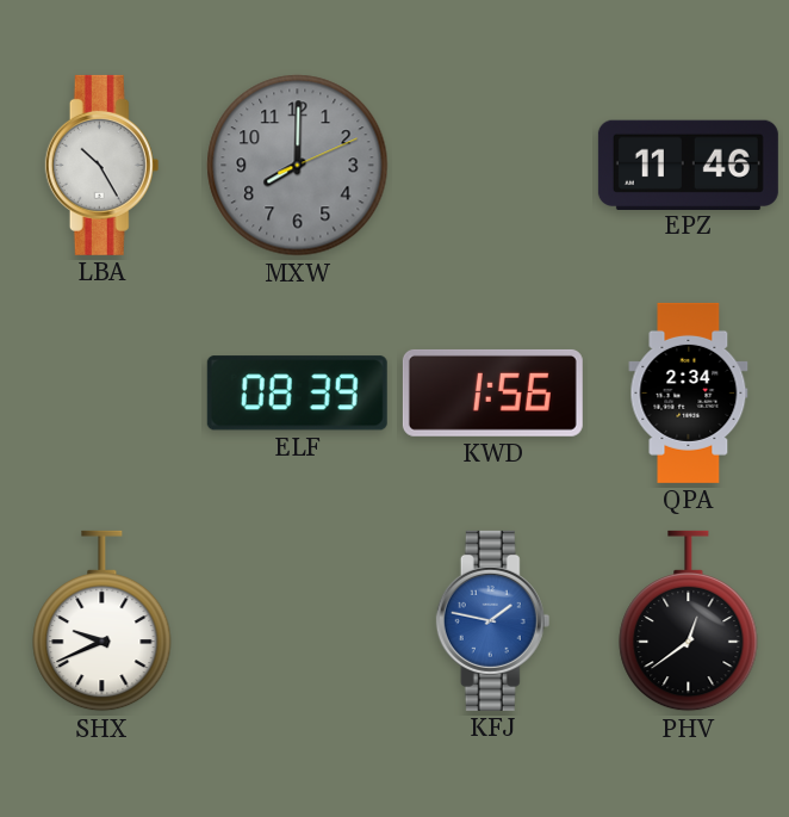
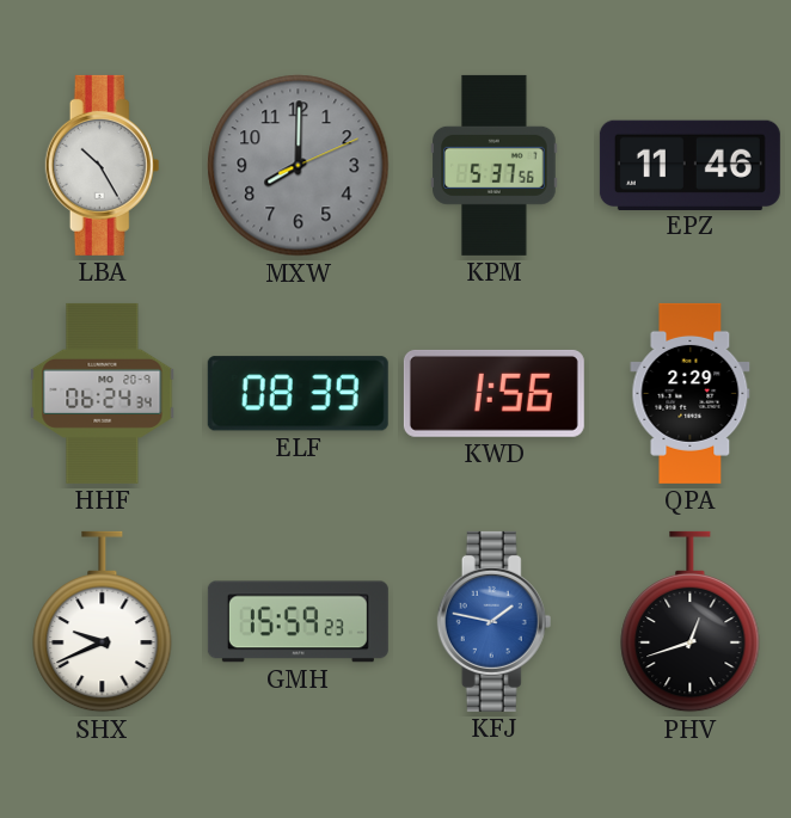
KPM: none -> 5:37 (495, 165)
HHF: none -> 06:24 (103, 393)
QPA: 2:34 -> 2:29 (691, 393)
GMH: none -> 15:59 (298, 622)
PHV: 12:39 -> 12:42 (691, 622)
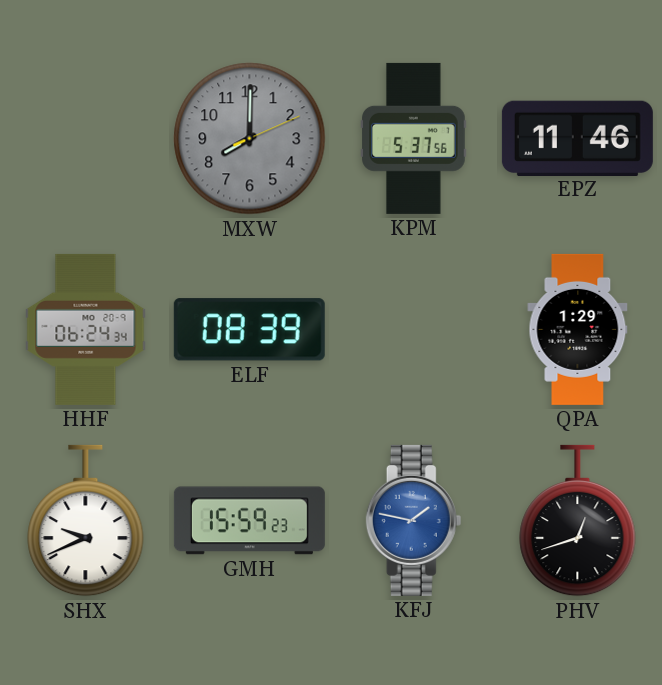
LBA: 10:25 -> none (103, 165)
KWD: 1:56 -> none (493, 393)
QPA: 2:29 -> 1:29 (578, 329)
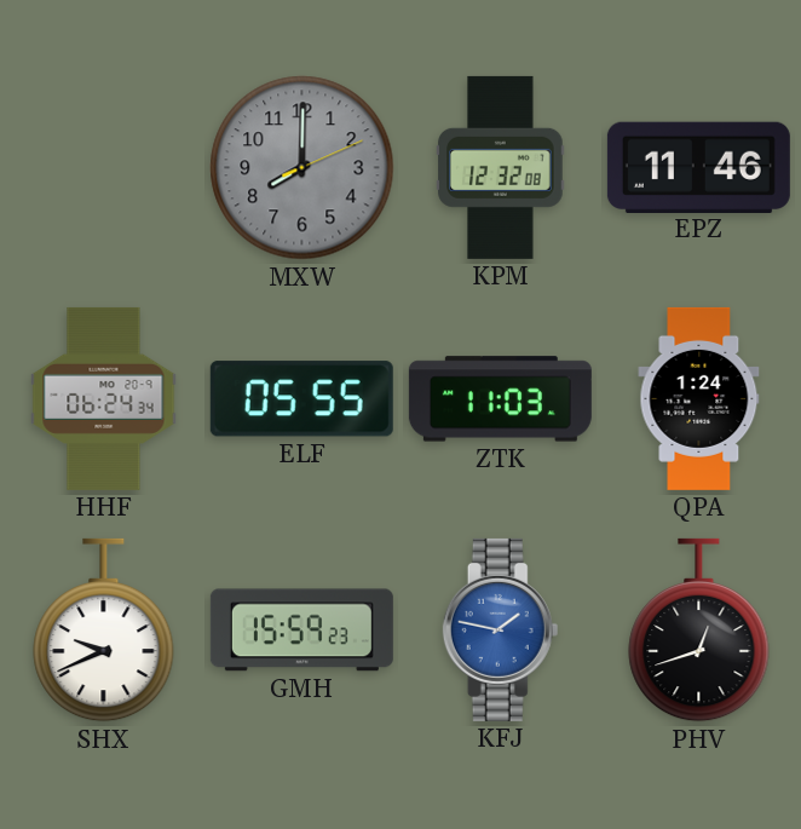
KPM: 5:37 -> 12:32 (501, 167)
ELF: 08:39 -> 05:55 (301, 399)
ZTK: none -> 11:03 (500, 399)
QPA: 1:29 -> 1:24 (699, 398)
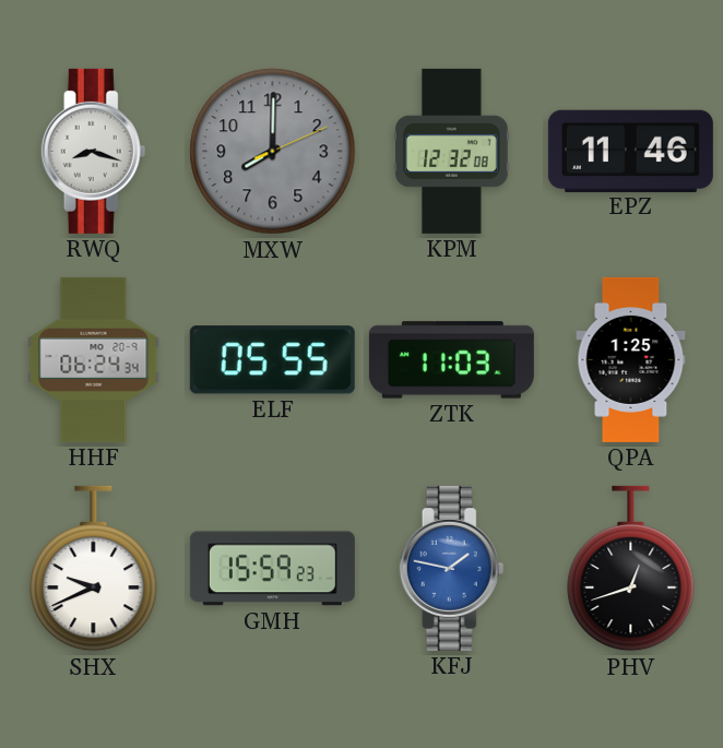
RWQ: none -> 8:18 (94, 151)
QPA: 1:24 -> 1:25 (631, 359)
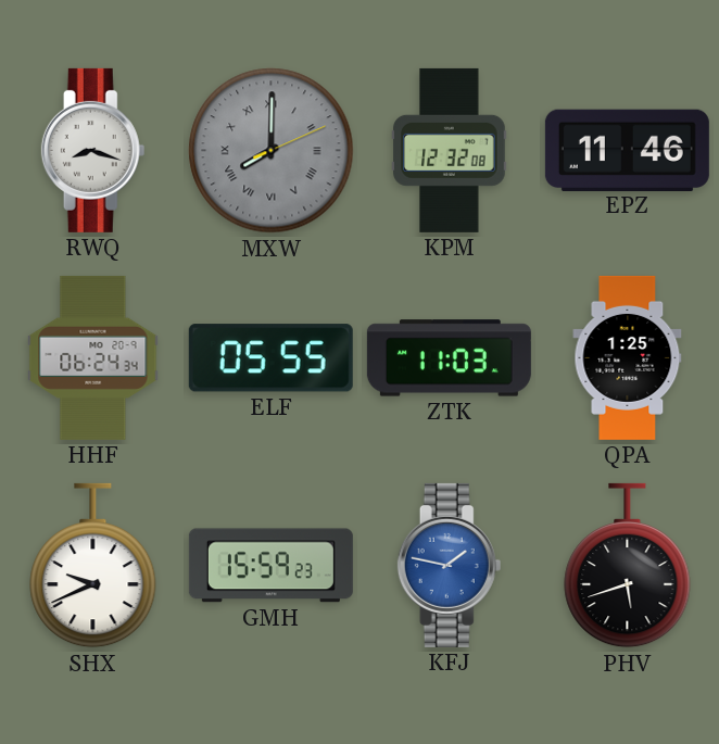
MXW numerals: Arabic -> Roman (272, 151)
PHV: 12:42 -> 5:42 (628, 566)
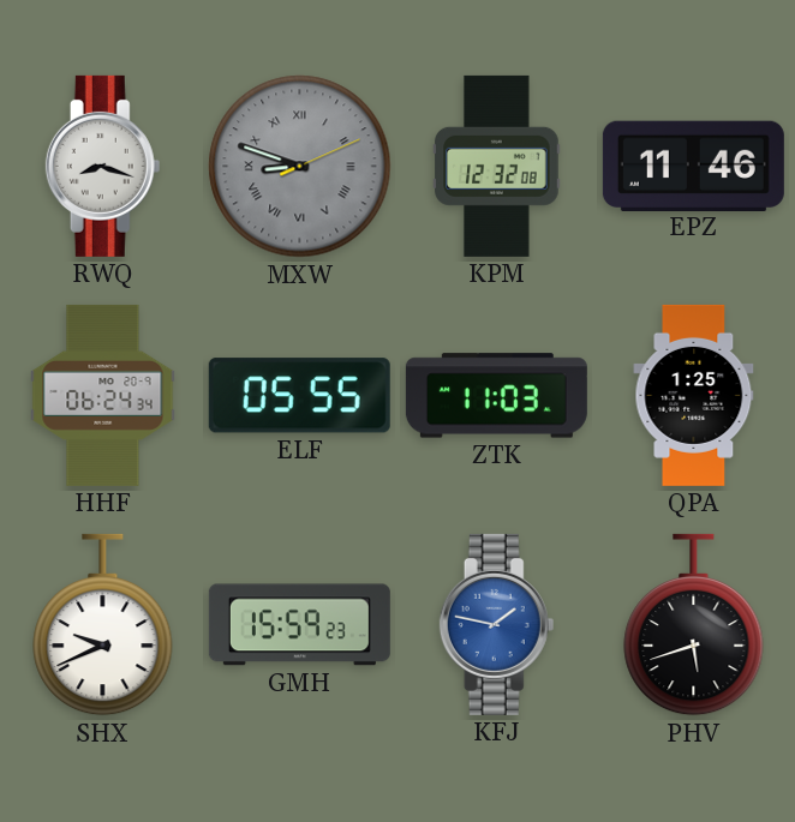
MXW: 8:00 -> 8:48 (300, 167)
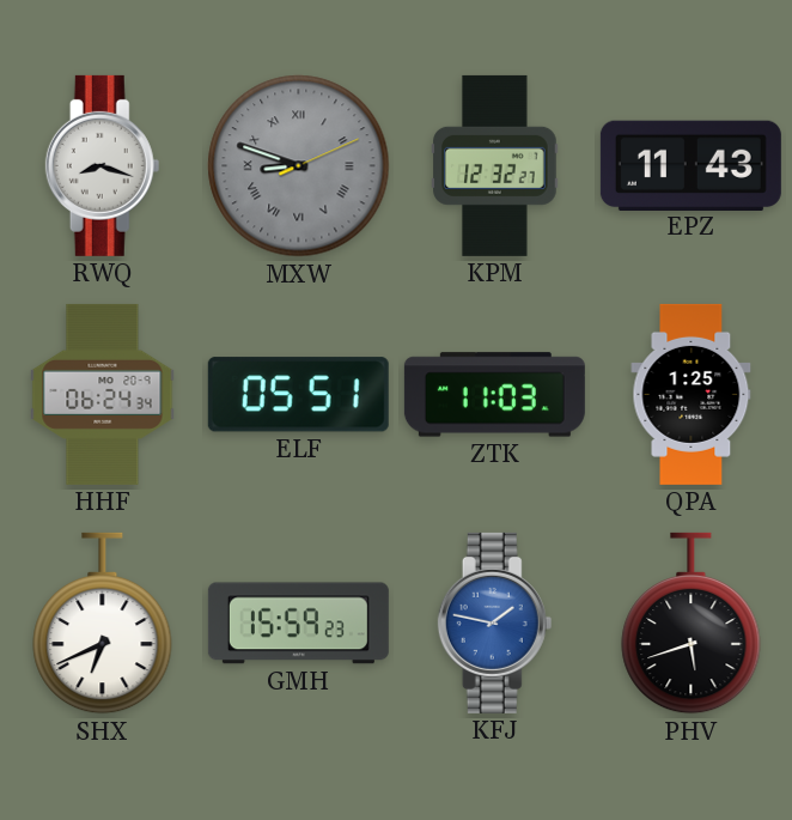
KPM: 12:32:08 -> 12:32:27 (495, 165)
EPZ: 11:46 -> 11:43 (690, 165)
ELF: 05:55 -> 05:51 (298, 395)
SHX: 9:41 -> 6:41 (103, 624)
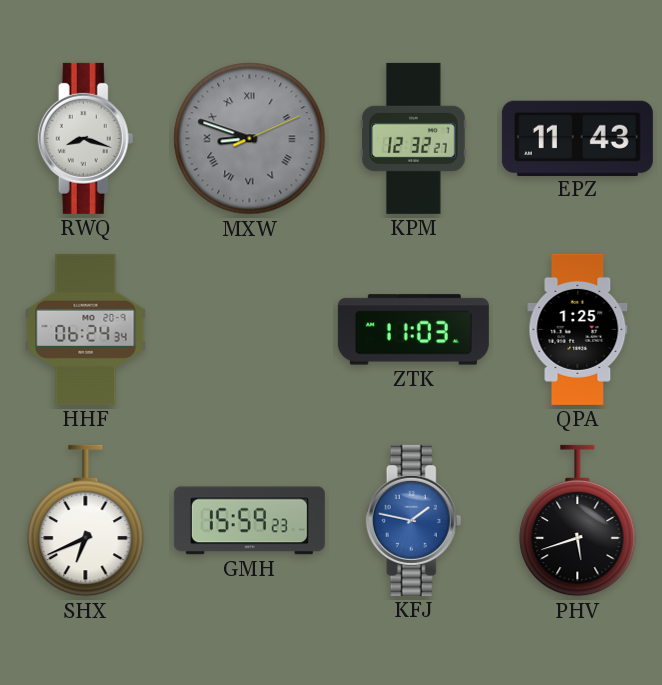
ELF: 05:51 -> none (298, 395)
